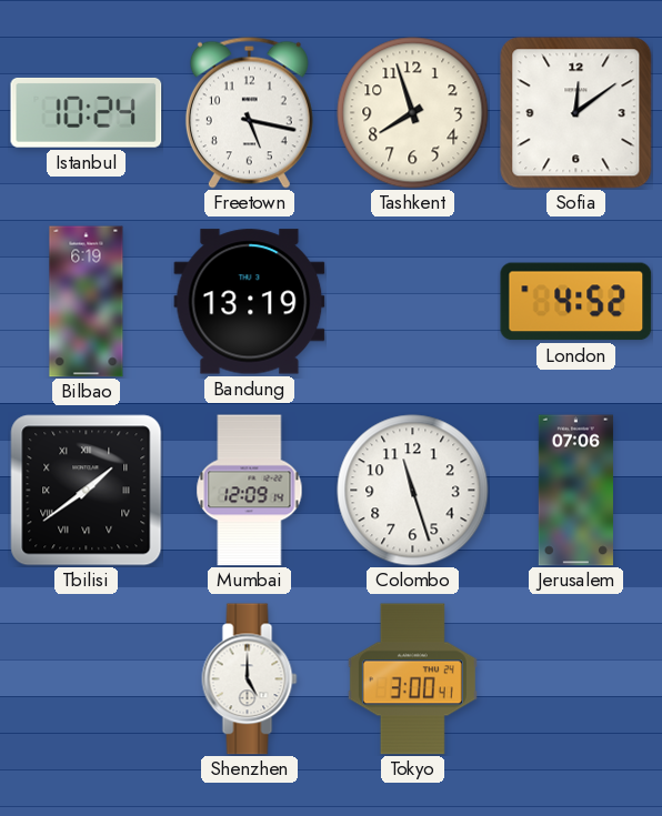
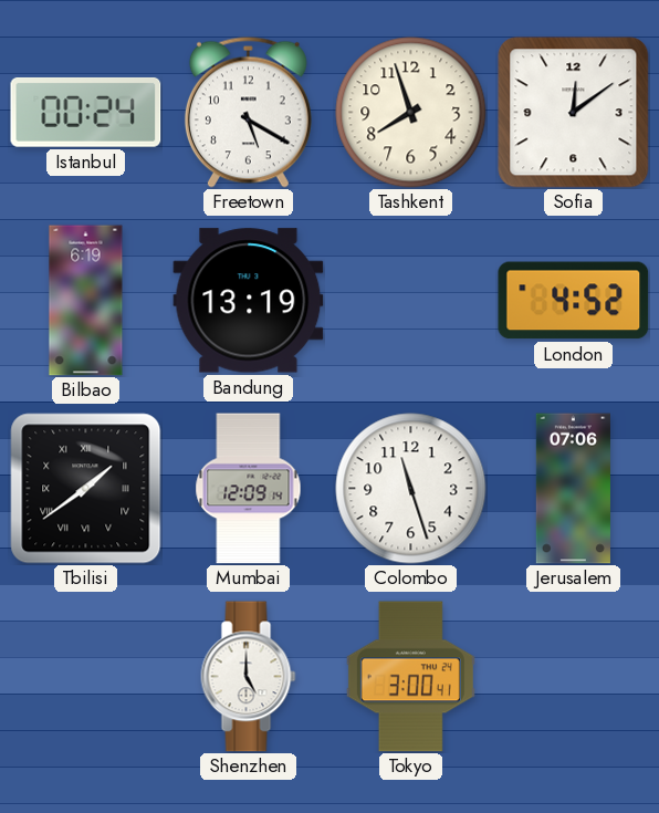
Istanbul: 10:24 -> 00:24 (86, 112)
Freetown: 5:17 -> 5:20 (248, 112)
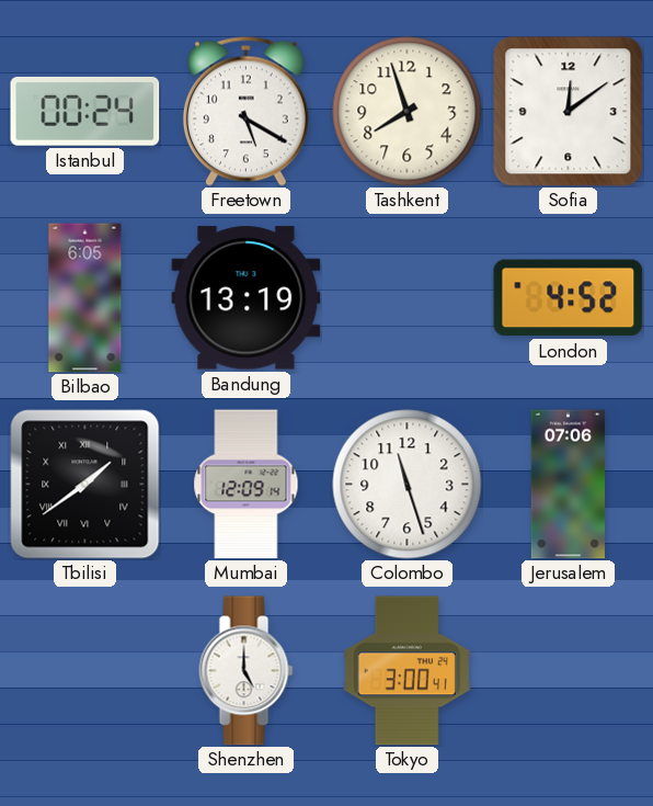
Bilbao: 6:19 -> 6:05 (85, 298)
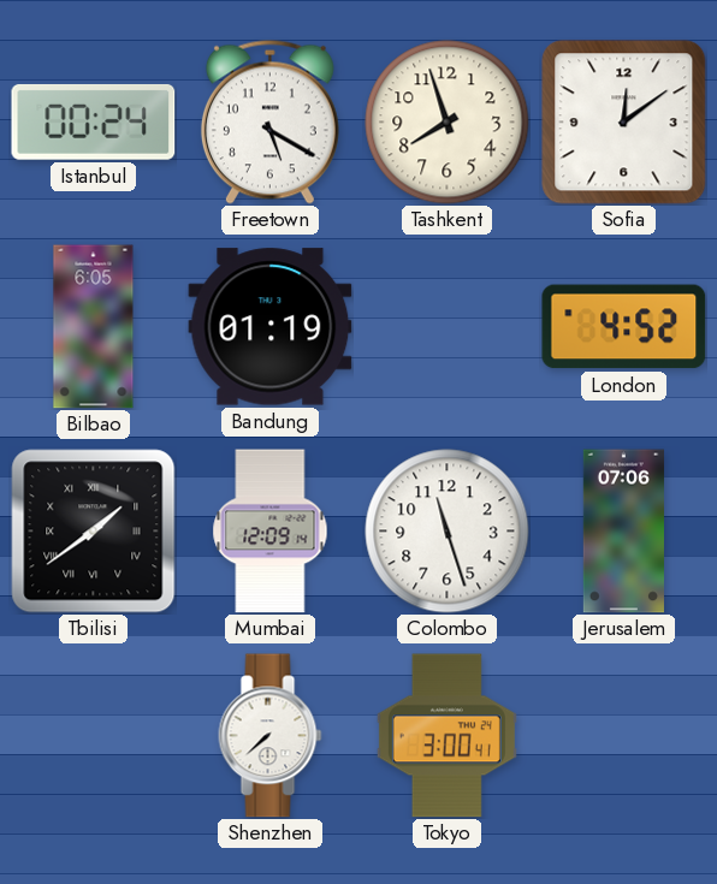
Bandung: 13:19 -> 01:19 (271, 327)
Shenzhen: 5:00 -> 7:38 (271, 736)
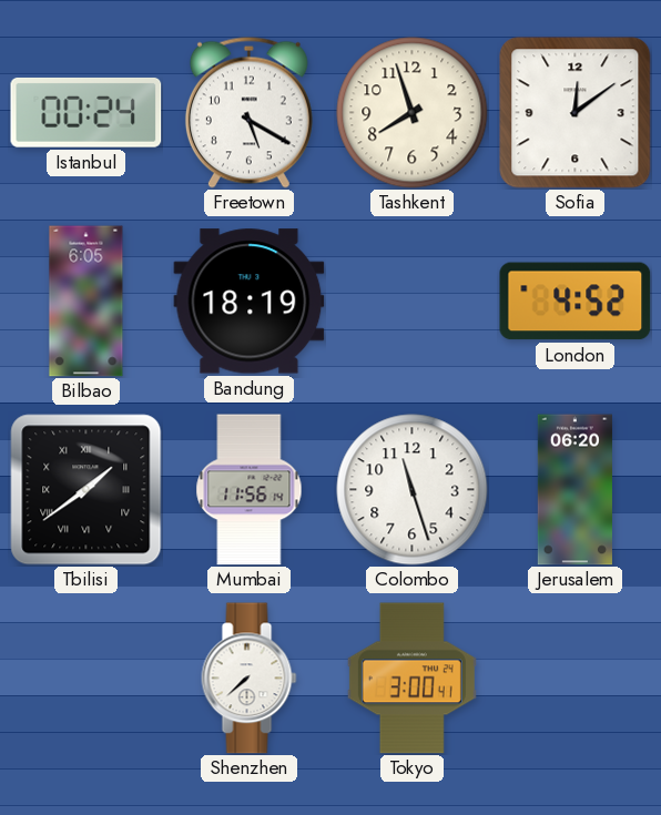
Bandung: 01:19 -> 18:19 (250, 302)
Mumbai: 12:09 -> 11:56 (250, 490)
Jerusalem: 07:06 -> 06:20 (574, 490)
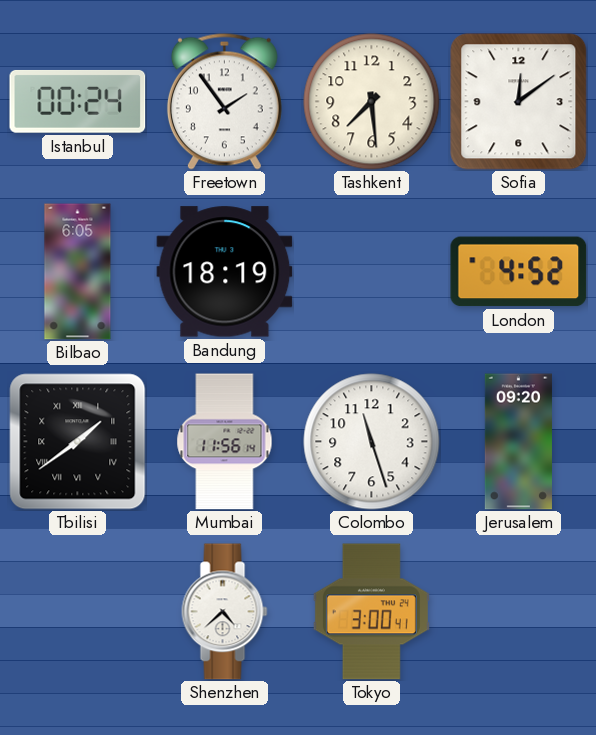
Freetown: 5:20 -> 1:54 (224, 101)
Tashkent: 7:57 -> 7:29 (372, 102)
Jerusalem: 06:20 -> 09:20 (518, 442)
Shenzhen: 7:38 -> 4:38 (225, 612)
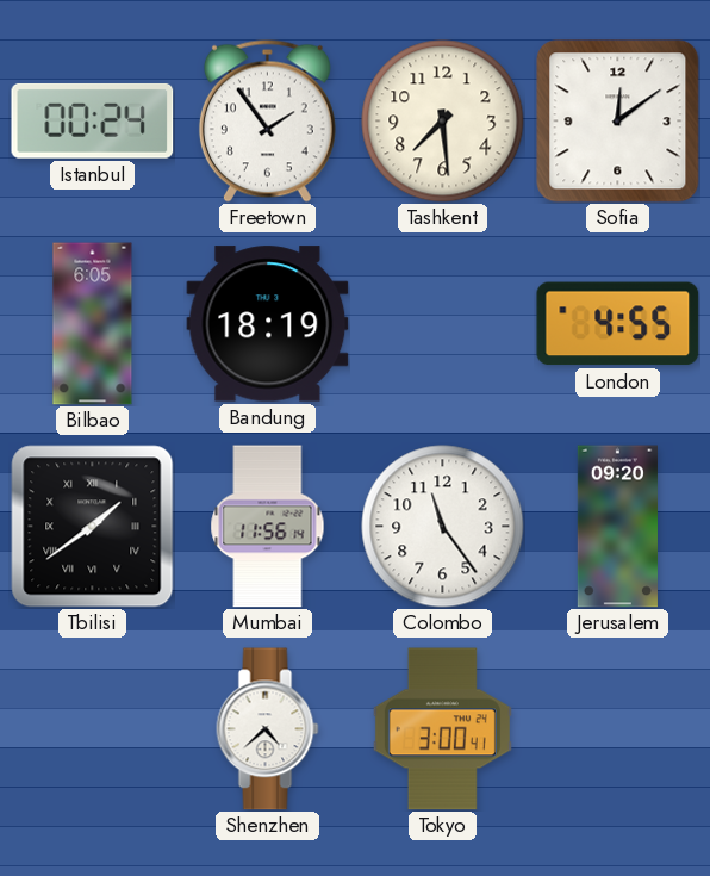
London: 4:52 -> 4:55 (618, 324)
Colombo: 11:27 -> 11:24 (443, 527)
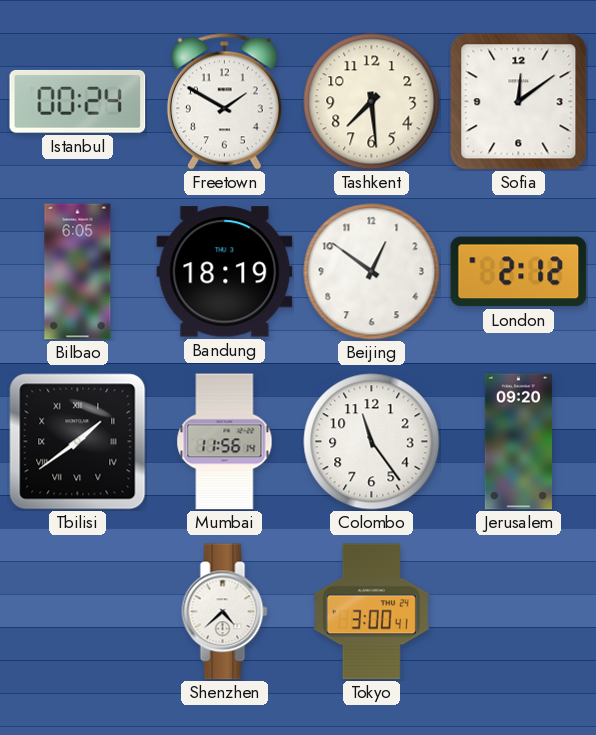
Freetown: 1:54 -> 1:50 (224, 101)
Beijing: none -> 12:51 (372, 272)
London: 4:55 -> 2:12 (519, 272)
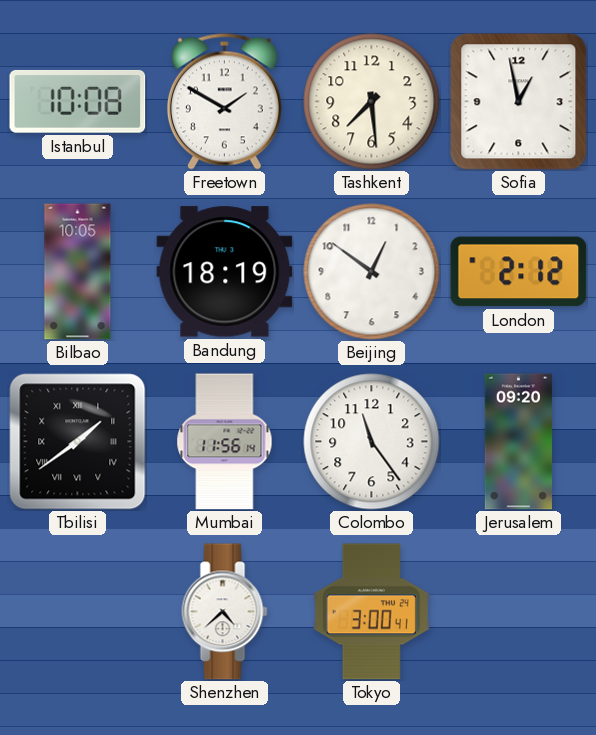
Istanbul: 00:24 -> 10:08 (78, 101)
Sofia: 12:09 -> 12:58 (519, 102)
Bilbao: 6:05 -> 10:05 (78, 272)
